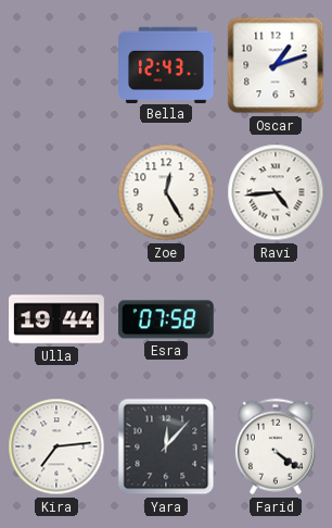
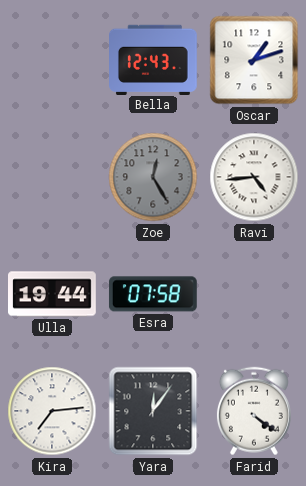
Zoe dial: white -> grey (153, 177)
Yara: 12:07 -> 12:06 (153, 411)
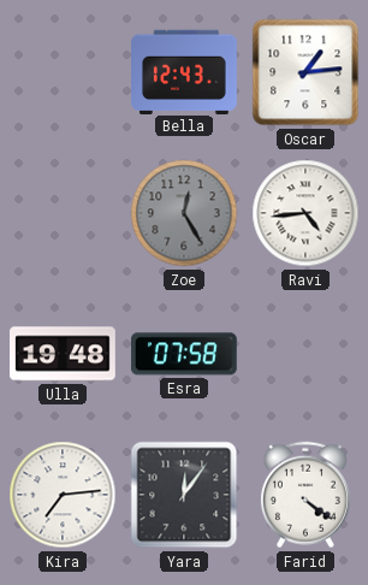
Oscar: 1:12 -> 1:14 (305, 72)
Ulla: 19:44 -> 19:48 (64, 354)
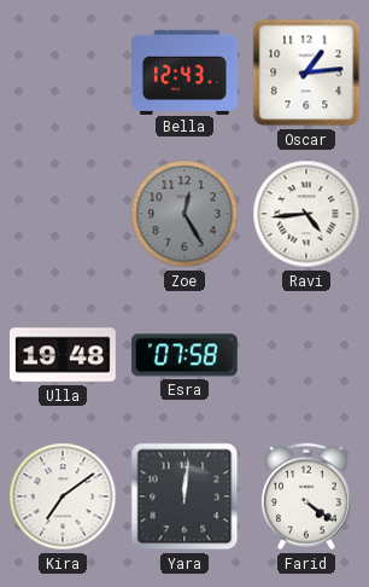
Kira: 7:14 -> 7:09 (63, 496)
Yara: 12:06 -> 12:01 (184, 496)
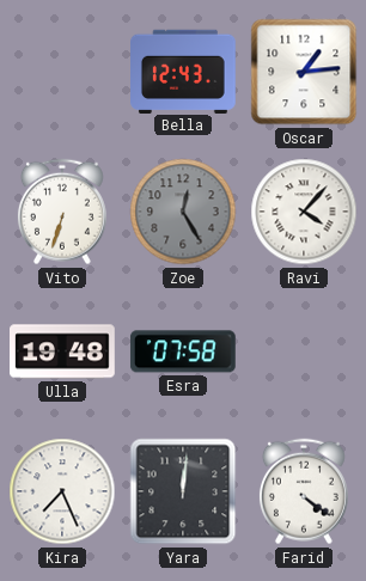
Vito: none -> 6:33 (62, 212)
Ravi: 4:44 -> 4:07 (304, 212)
Kira: 7:09 -> 7:26 (62, 491)
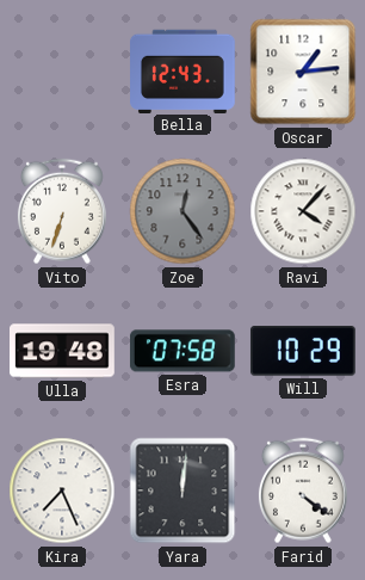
Zoe: 12:25 -> 12:24 (182, 211)
Will: none -> 10:29 (303, 351)
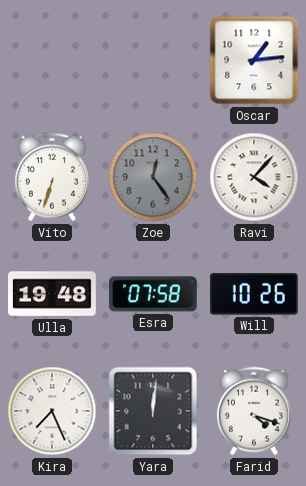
Bella: 12:43 -> none (184, 70)
Will: 10:29 -> 10:26 (254, 294)
Farid: 4:21 -> 4:18 (254, 411)
